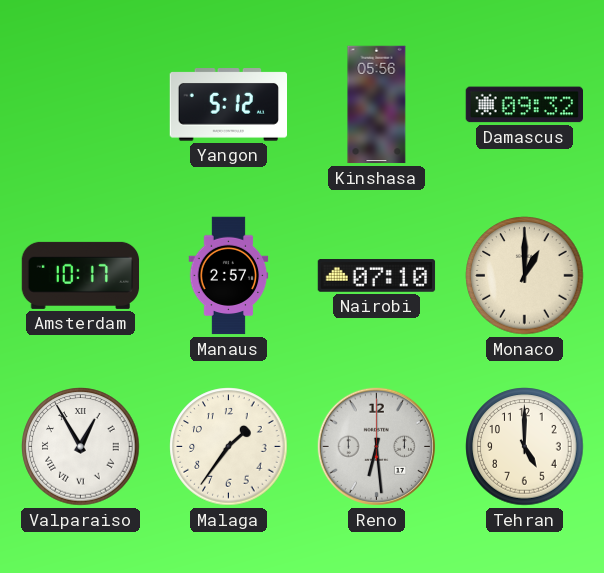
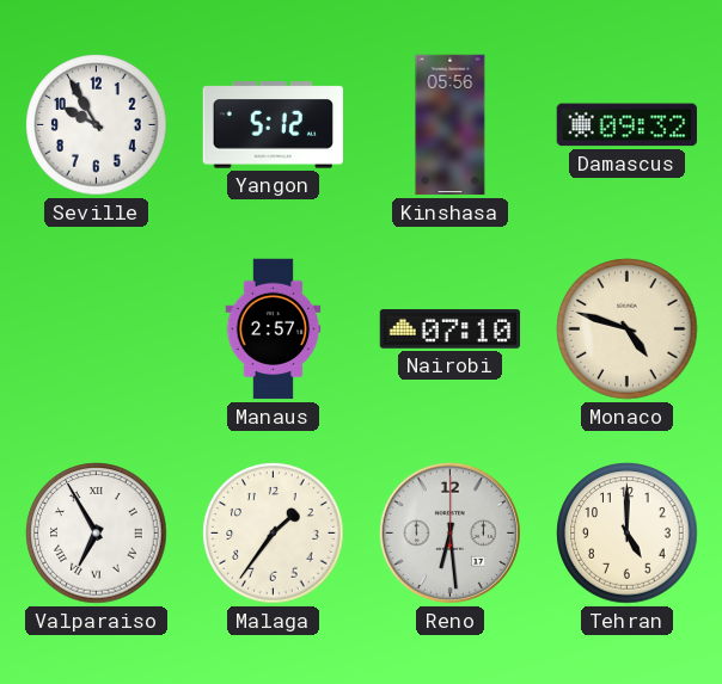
Seville: none -> 9:55 (97, 125)
Amsterdam: 10:17 -> none (81, 275)
Monaco: 1:00 -> 4:48 (628, 329)
Valparaiso: 12:55 -> 6:55 (97, 534)
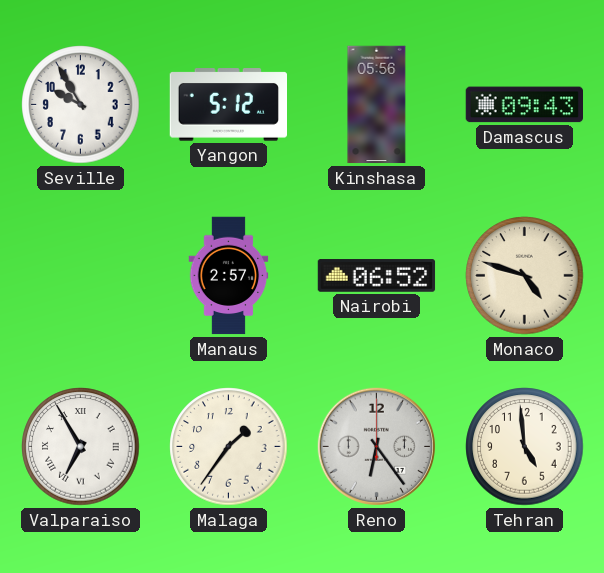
Damascus: 09:32 -> 09:43 (524, 105)
Nairobi: 07:10 -> 06:52 (377, 276)
Reno: 6:29 -> 6:24 (376, 446)
Tehran: 5:00 -> 4:59 (525, 447)
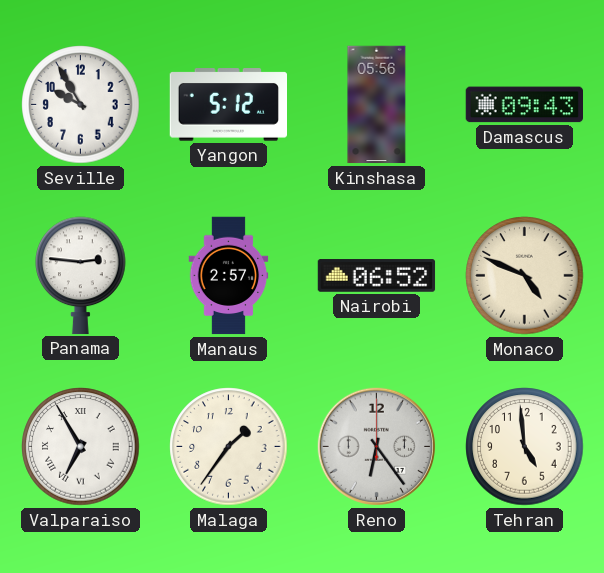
Panama: none -> 2:46 (81, 275)
Monaco: 4:48 -> 4:49 (525, 276)
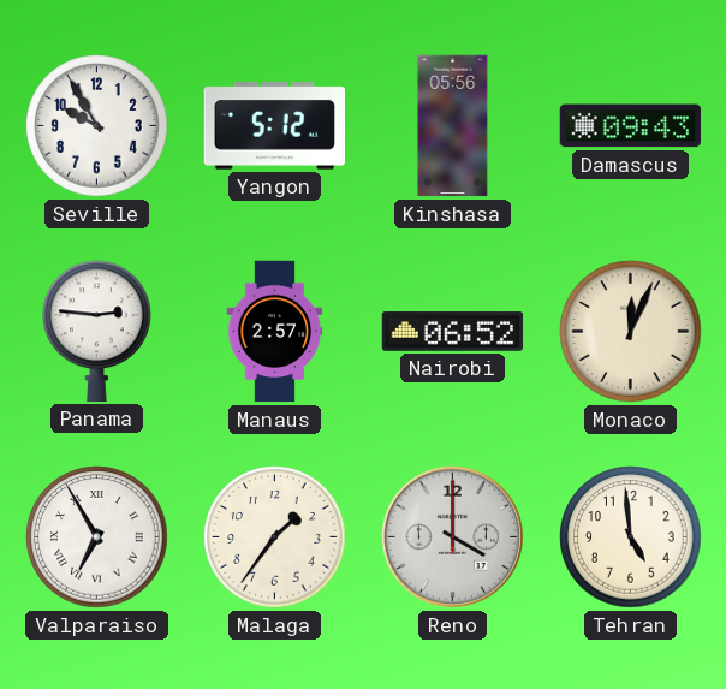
Monaco: 4:49 -> 12:04 (631, 332)
Reno: 6:24 -> 4:00 (452, 536)
